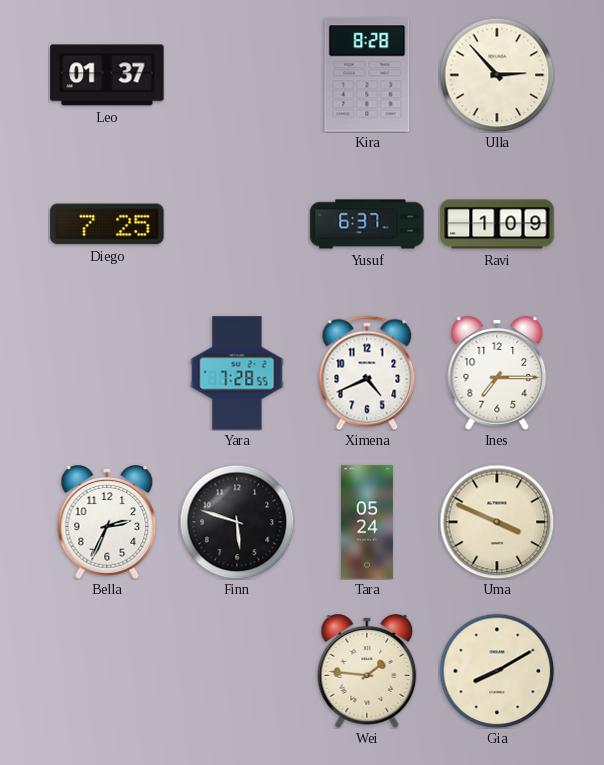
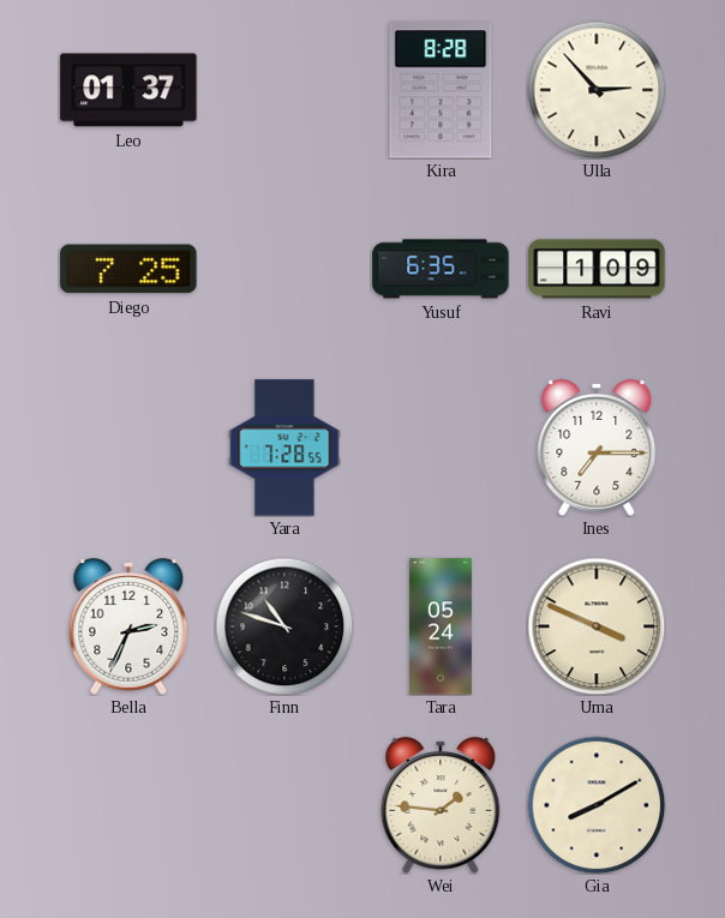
Yusuf: 6:37 -> 6:35 (441, 269)
Ximena: 4:41 -> none (367, 373)
Finn: 5:48 -> 10:48 (284, 626)
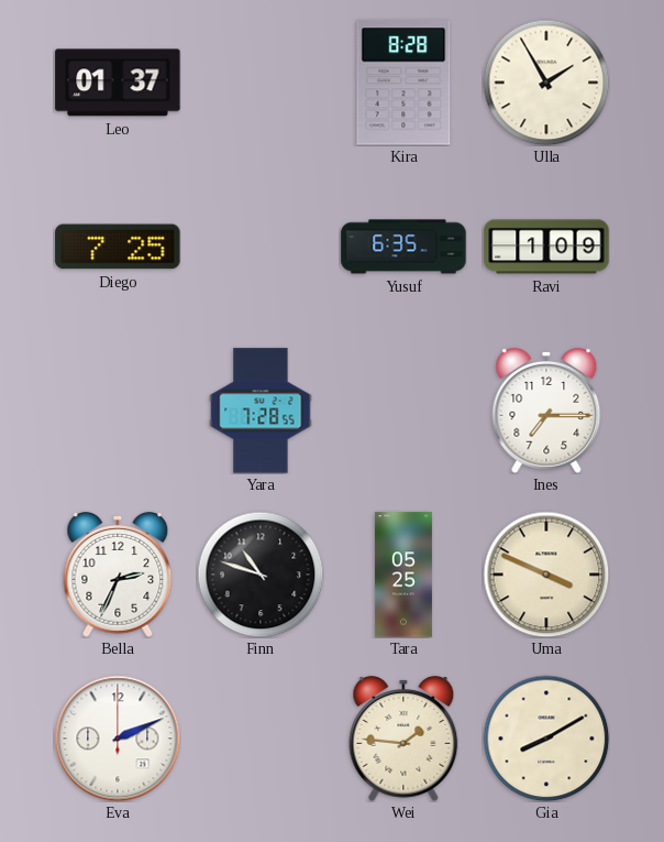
Ulla: 2:53 -> 1:55 (546, 83)
Tara: 05:24 -> 05:25 (403, 575)
Eva: none -> 2:11 (118, 739)
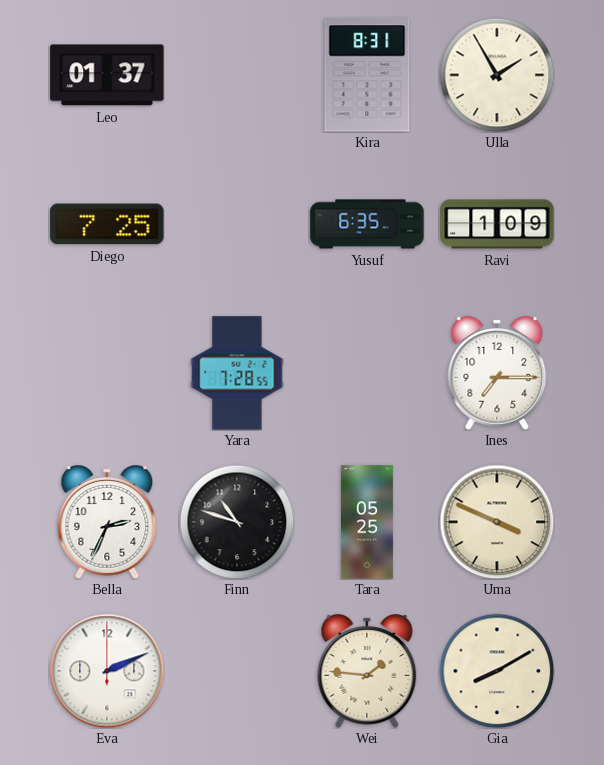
Kira: 8:28 -> 8:31 (367, 75)
